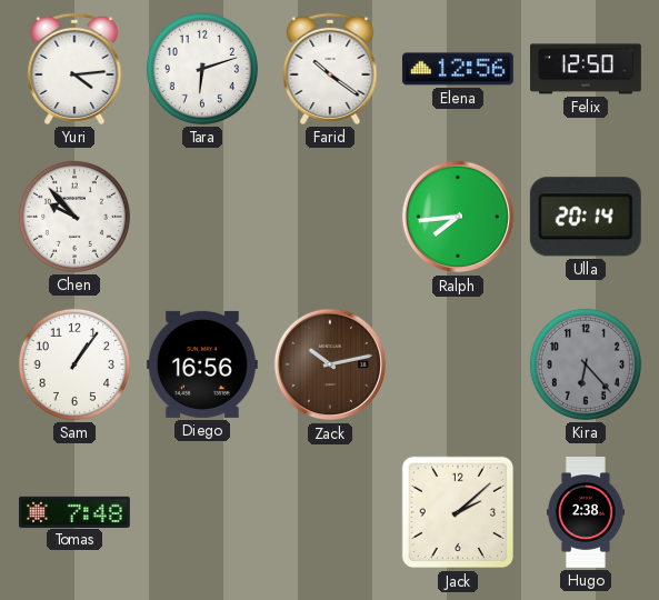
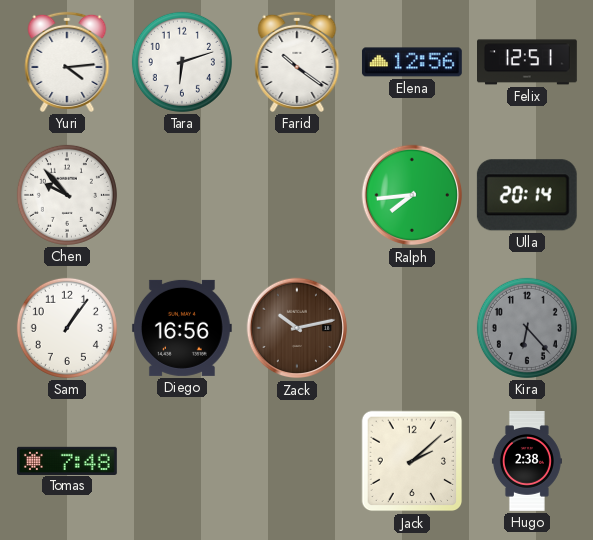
Felix: 12:50 -> 12:51 (528, 62)
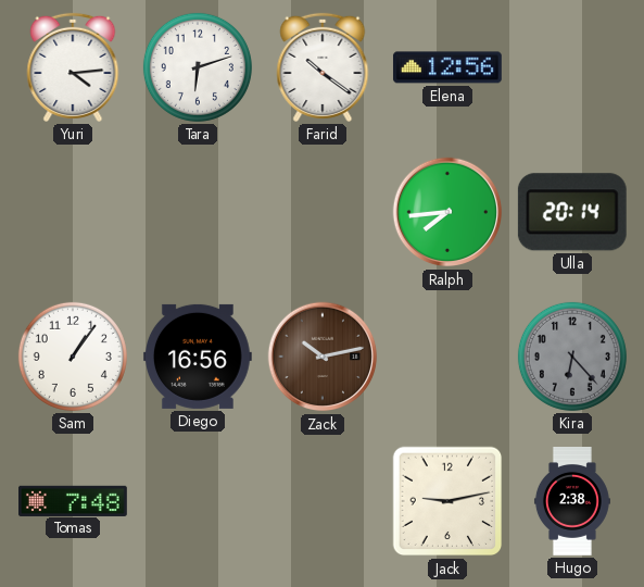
Felix: 12:51 -> none (528, 62)
Chen: 9:53 -> none (67, 195)
Jack: 2:08 -> 9:13 (447, 501)
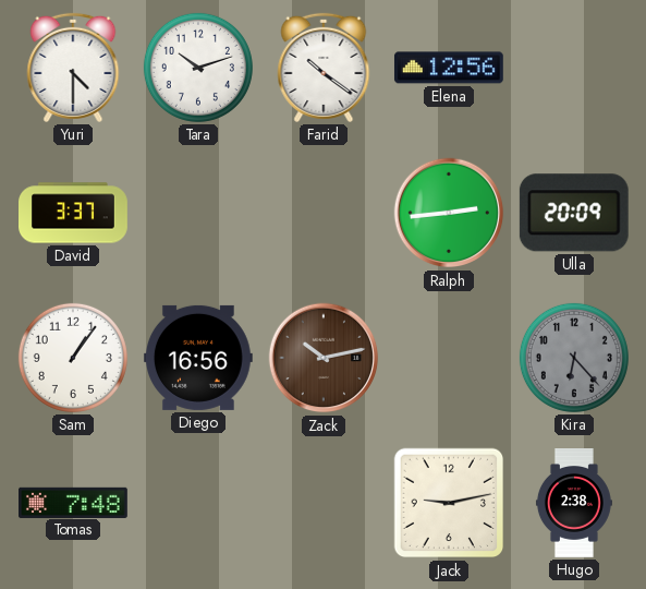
Yuri: 4:14 -> 4:30 (73, 68)
Tara: 6:12 -> 10:12 (198, 68)
David: none -> 3:37 (73, 213)
Ralph: 7:44 -> 2:44 (449, 213)
Ulla: 20:14 -> 20:09 (574, 213)
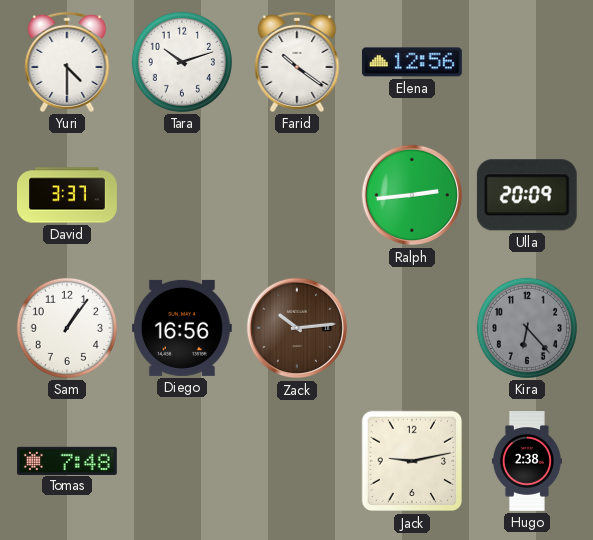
Zack: 10:13 -> 10:14 (297, 328)
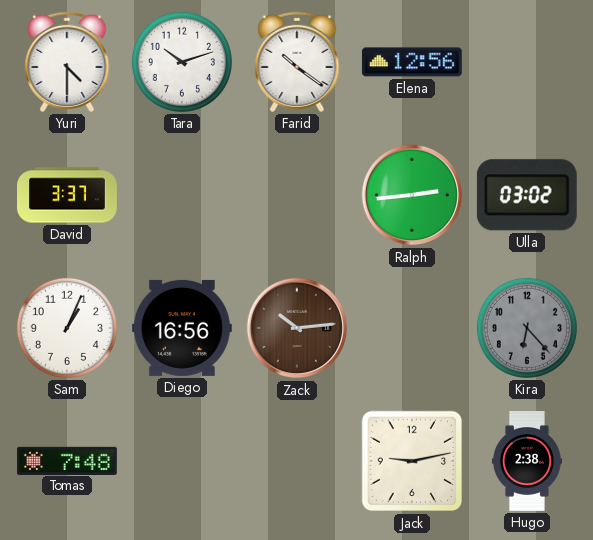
Ulla: 20:09 -> 03:02 (527, 195)
Sam: 1:06 -> 1:04 (67, 328)
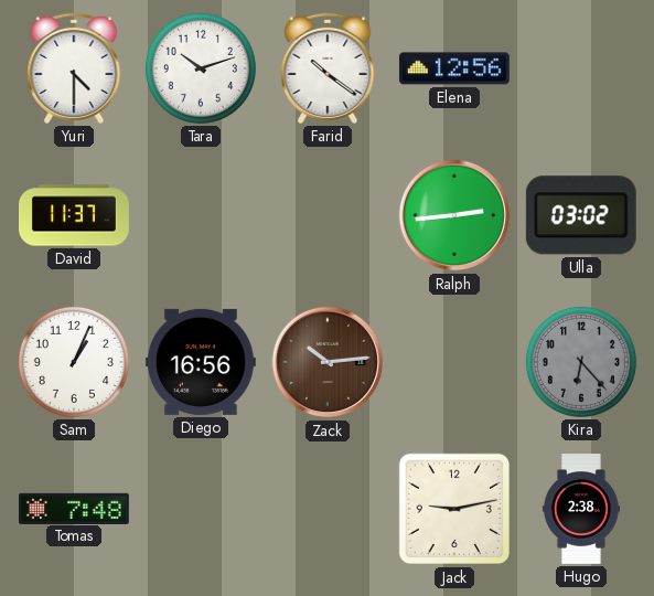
David: 3:37 -> 11:37 (74, 215)
